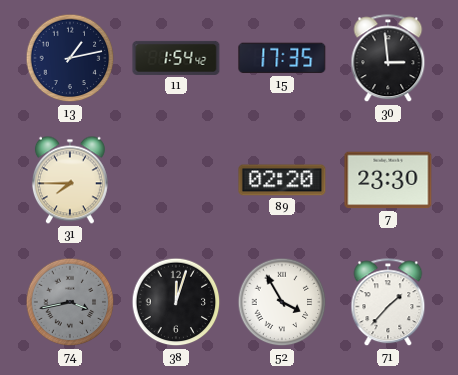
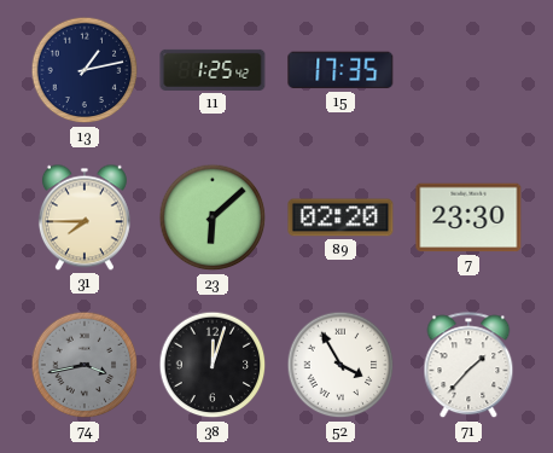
11: 1:54 -> 1:25 (213, 70)
30: 2:59 -> none (388, 59)
23: none -> 6:08 (213, 217)
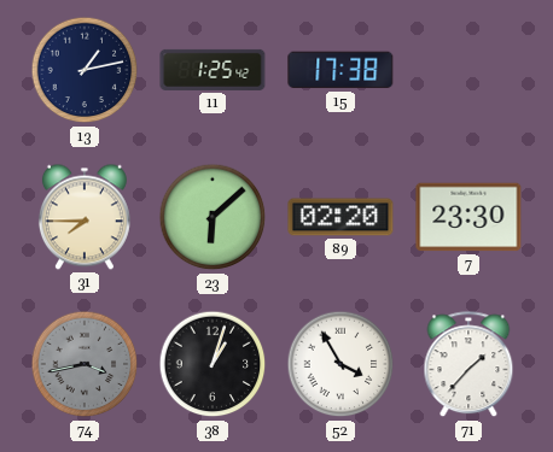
15: 17:35 -> 17:38 (340, 70)
38: 12:03 -> 1:03 (213, 364)
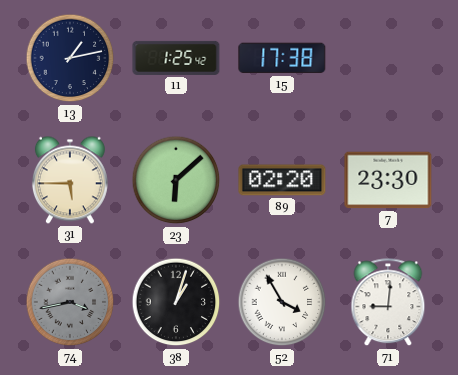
31: 7:45 -> 5:45 (70, 180)
71: 1:37 -> 9:01 (388, 303)
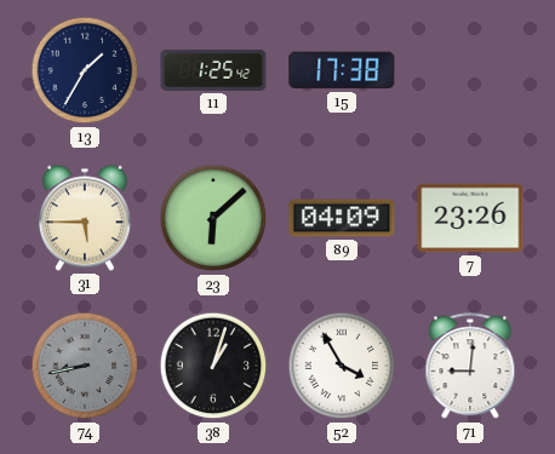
13: 1:13 -> 1:35 (85, 70)
89: 02:20 -> 04:09 (342, 218)
7: 23:30 -> 23:26 (470, 218)
74: 3:43 -> 8:43 (85, 366)
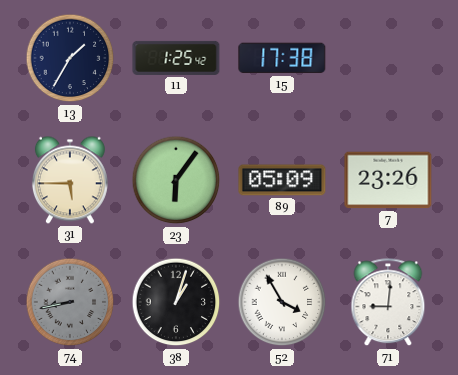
23: 6:08 -> 6:06 (176, 180)
89: 04:09 -> 05:09 (282, 180)
